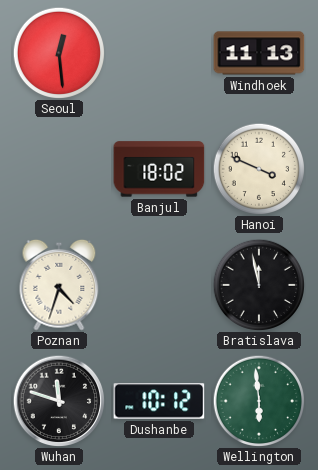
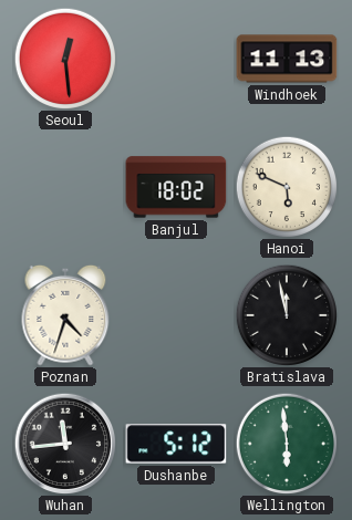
Hanoi: 3:49 -> 5:49 (287, 187)
Wuhan: 11:48 -> 11:44 (65, 444)
Dushanbe: 10:12 -> 5:12 (176, 444)
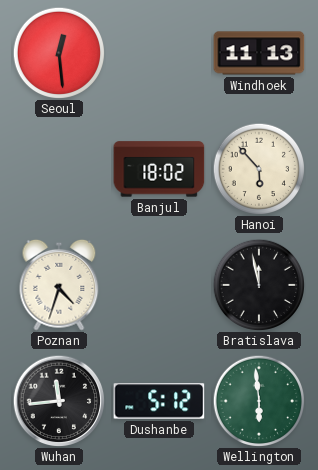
Hanoi: 5:49 -> 5:53 (259, 169)
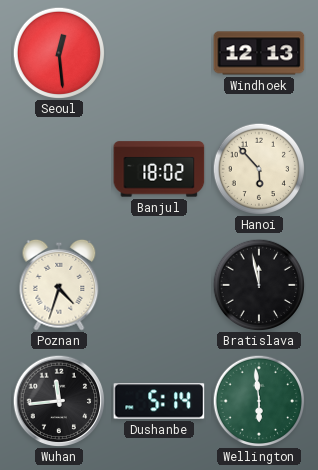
Windhoek: 11:13 -> 12:13 (259, 53)
Dushanbe: 5:12 -> 5:14 (159, 401)
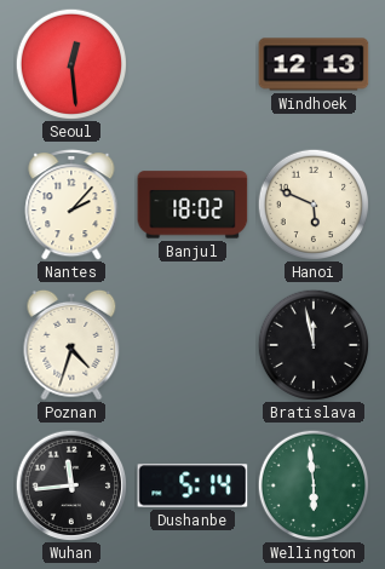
Nantes: none -> 2:07 (71, 205)
Hanoi: 5:53 -> 5:49 (314, 205)
